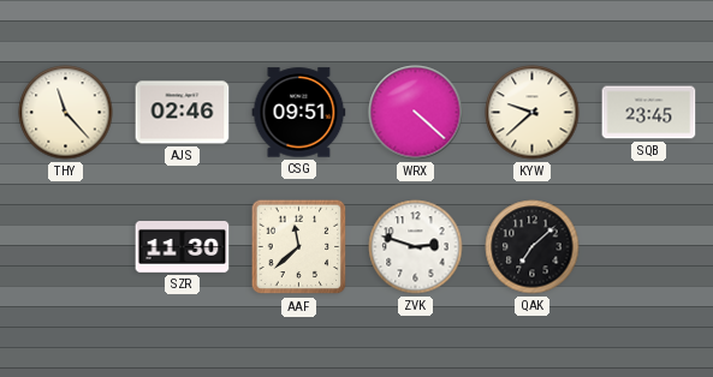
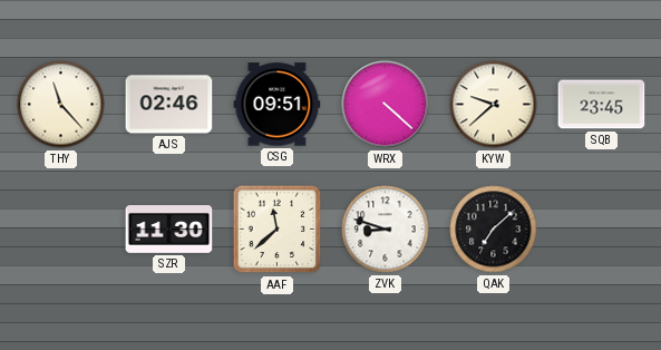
ZVK: 2:48 -> 8:48 (386, 230)
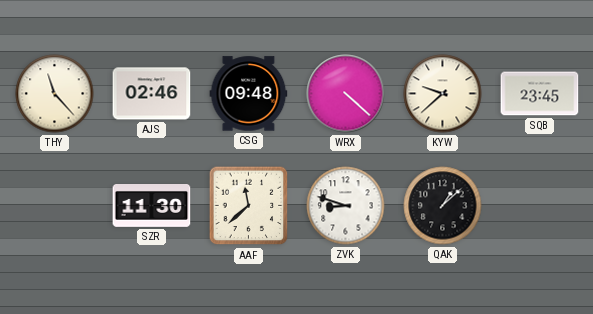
CSG: 09:51 -> 09:48 (249, 94)
QAK: 7:08 -> 1:08 (443, 206)
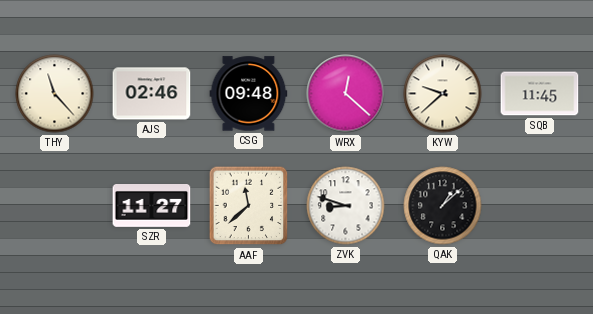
WRX: 4:22 -> 12:22 (346, 94)
SQB: 23:45 -> 11:45 (540, 94)
SZR: 11:30 -> 11:27 (152, 206)
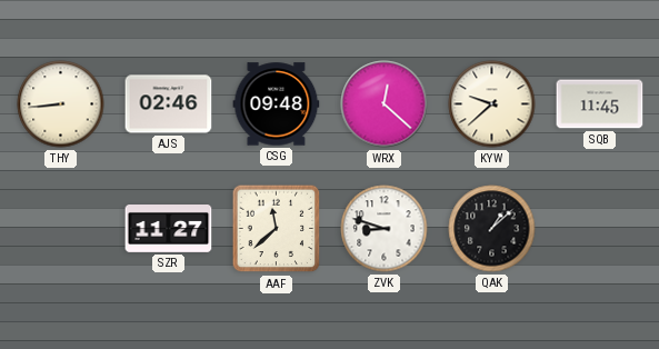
THY: 11:23 -> 8:44 (61, 104)
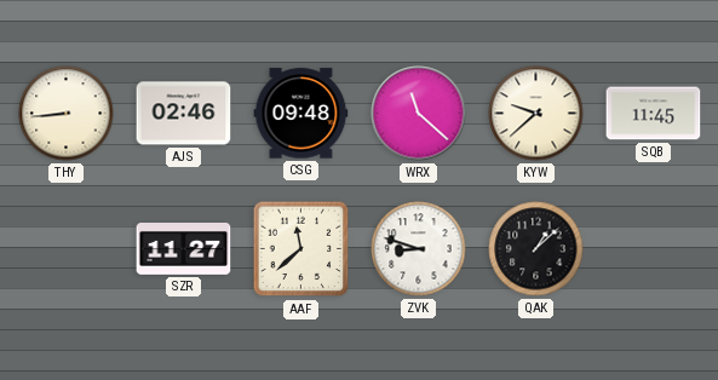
WRX: 12:22 -> 11:22 (419, 114)
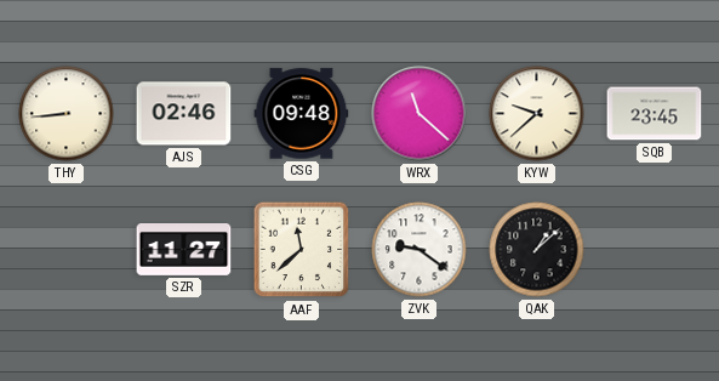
SQB: 11:45 -> 23:45 (655, 114)
ZVK: 8:48 -> 9:21 (420, 250)
